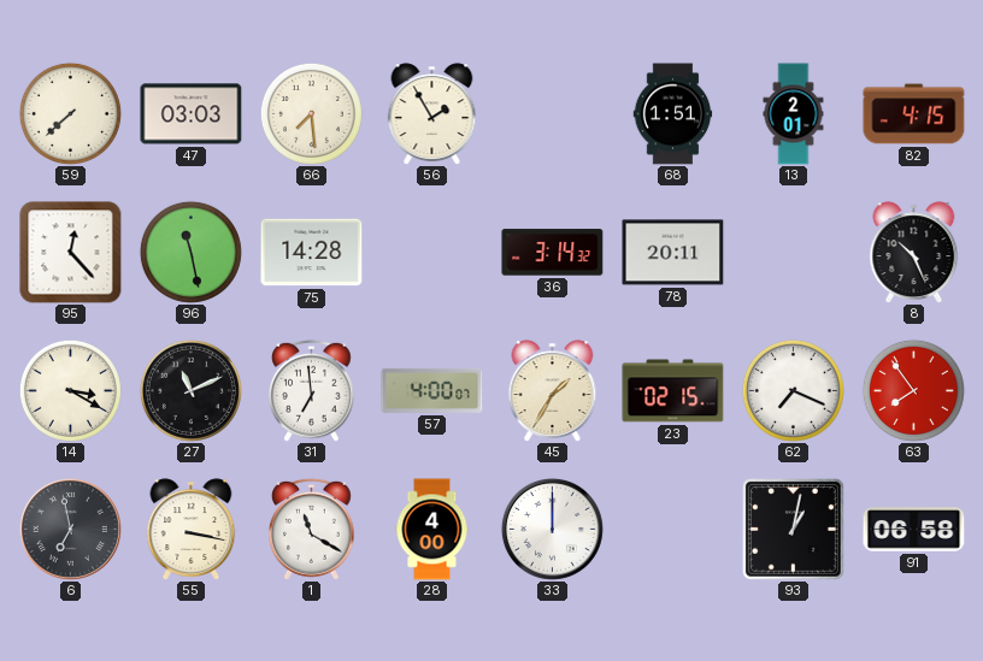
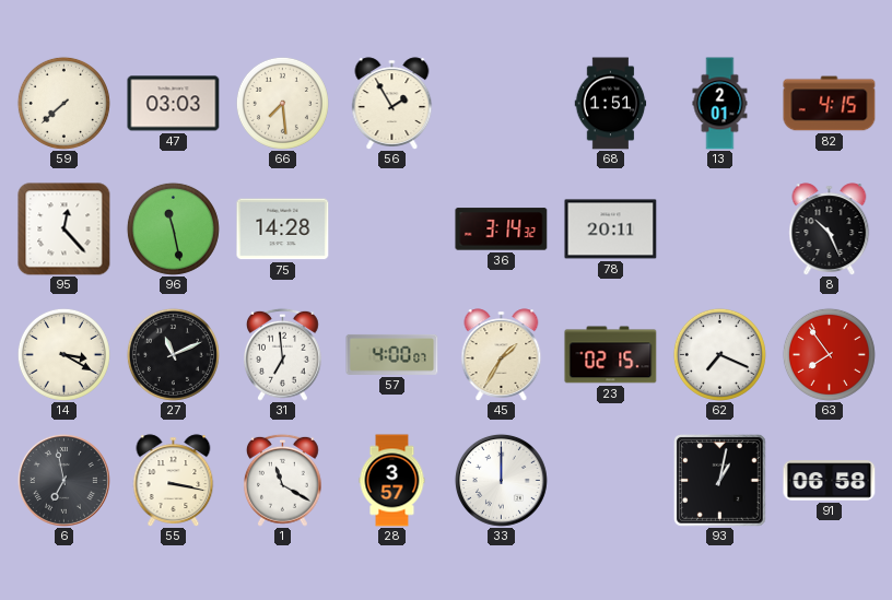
28: 4:00 -> 3:57 (392, 481)
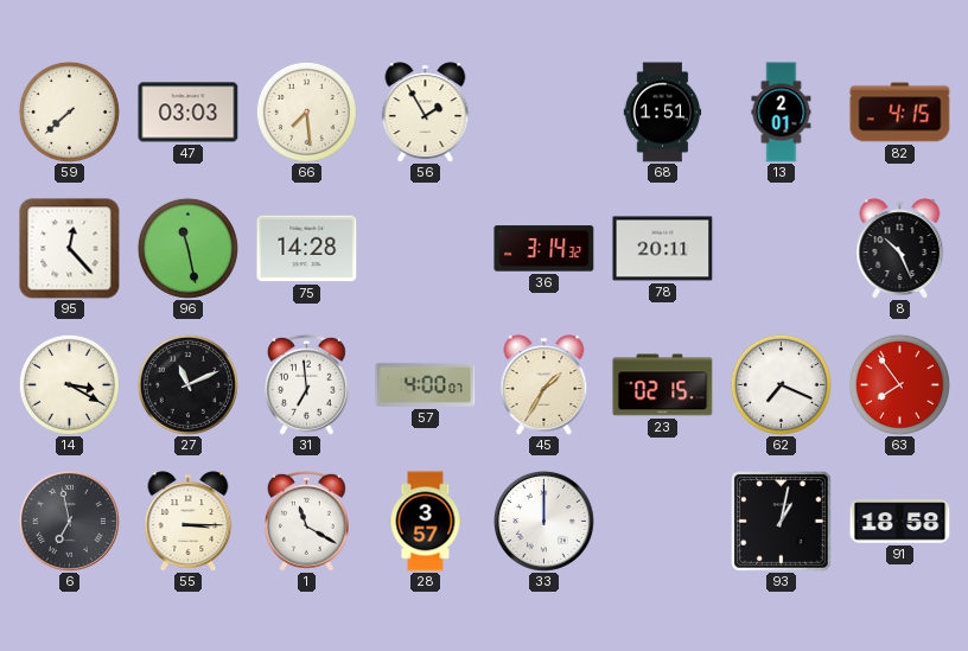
55: 3:17 -> 3:15 (189, 522)
91: 06:58 -> 18:58 (900, 522)
